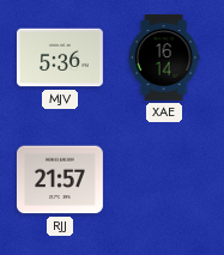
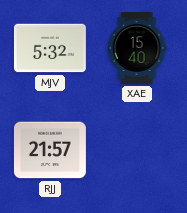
MJV: 5:36 -> 5:32 (50, 48)
XAE: 16:14 -> 15:40 (137, 49)
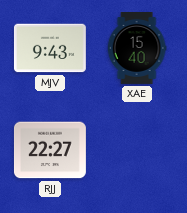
MJV: 5:32 -> 9:43 (50, 48)
RJJ: 21:57 -> 22:27 (50, 150)
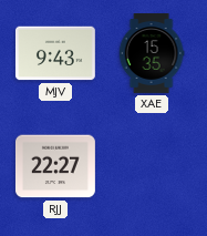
XAE: 15:40 -> 15:35 (152, 54)
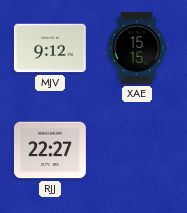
MJV: 9:43 -> 9:12 (50, 48)
XAE: 15:35 -> 15:15 (137, 49)
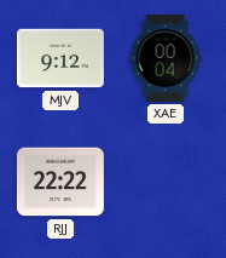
XAE: 15:15 -> 00:04 (166, 59)
RJJ: 22:27 -> 22:22 (60, 182)
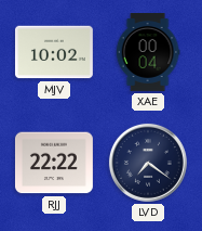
MJV: 9:12 -> 10:02 (54, 52)
LVD: none -> 7:21 (148, 163)
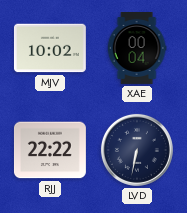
LVD: 7:21 -> 6:32 (137, 150)
